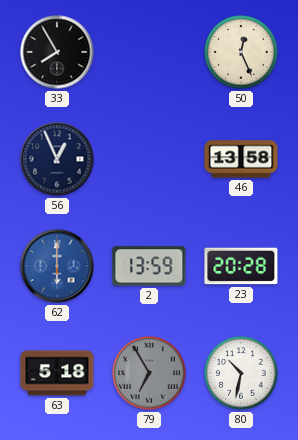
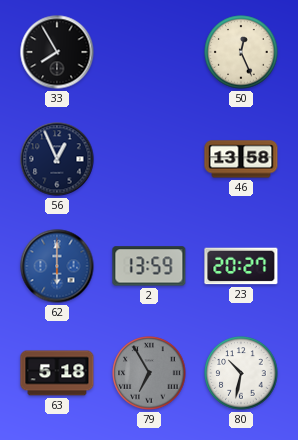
23: 20:28 -> 20:27 (241, 266)
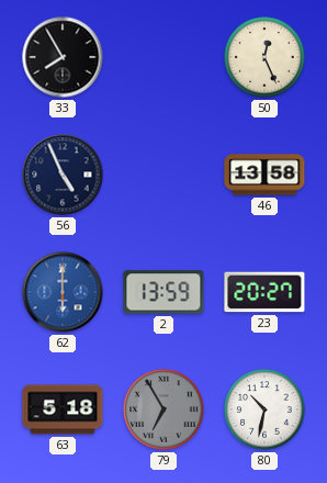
56: 12:56 -> 4:56 (63, 175)
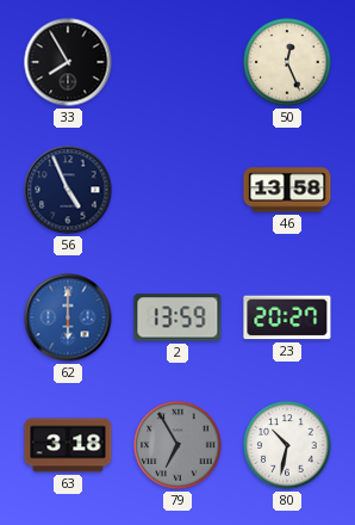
63: 5:18 -> 3:18 (68, 445)
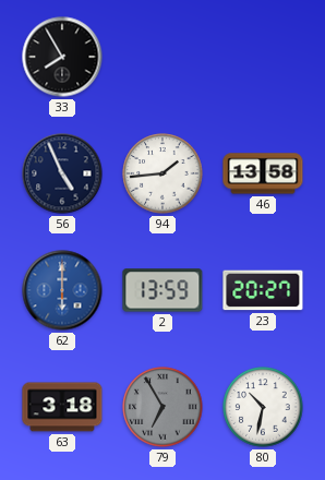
50: 12:26 -> none (287, 62)
94: none -> 1:44 (162, 173)
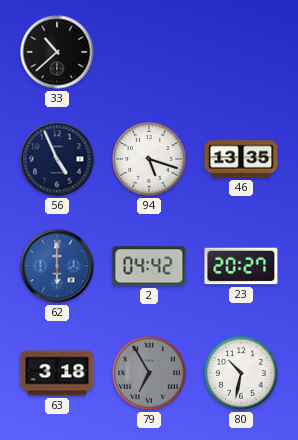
33: 7:55 -> 10:38 (57, 52)
94: 1:44 -> 5:18 (149, 159)
46: 13:58 -> 13:35 (241, 159)
2: 13:59 -> 04:42 (149, 266)
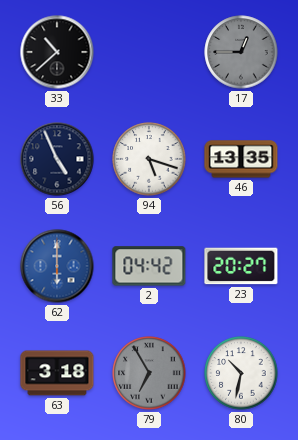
17: none -> 12:45 (241, 52)
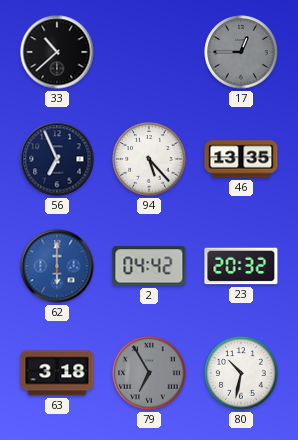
56: 4:56 -> 6:56 (57, 159)
94: 5:18 -> 5:23 (149, 159)
23: 20:27 -> 20:32 (241, 266)
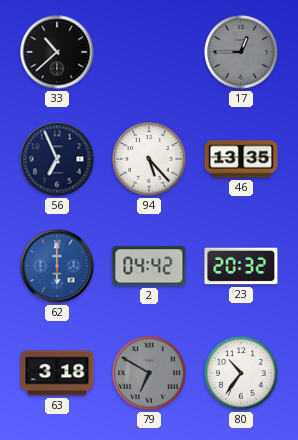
79: 6:55 -> 6:50 (149, 373)
80: 10:32 -> 10:36 (241, 373)
